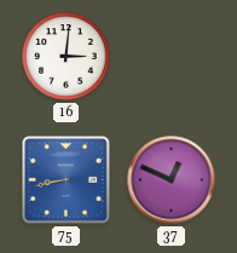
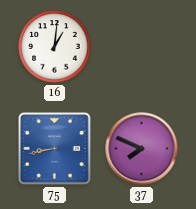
16: 3:01 -> 1:01 (55, 47)
37: 12:49 -> 7:49 (142, 149)
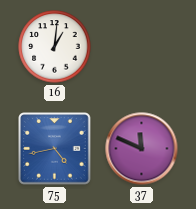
75: 8:43 -> 4:43 (55, 149)
37: 7:49 -> 11:49 (142, 149)
